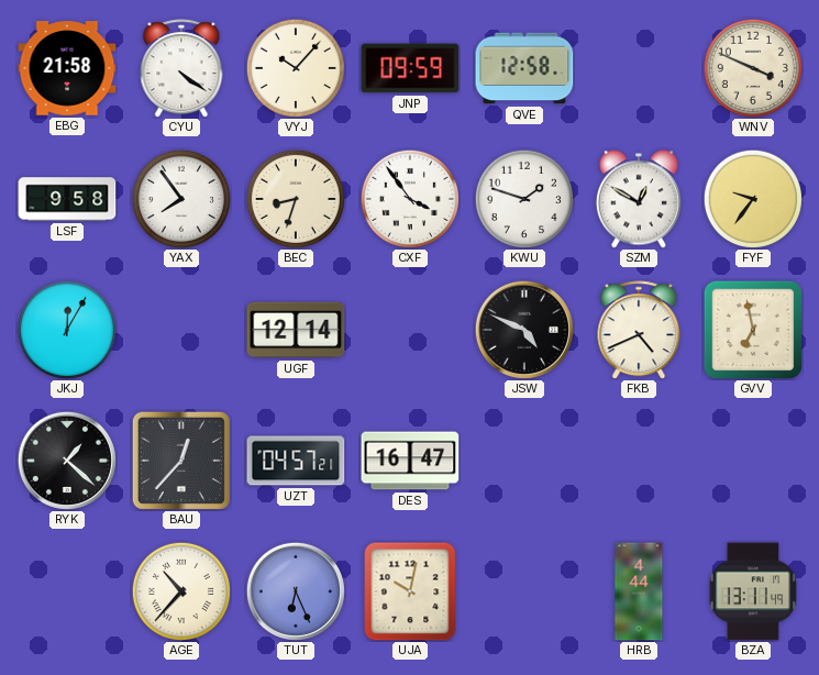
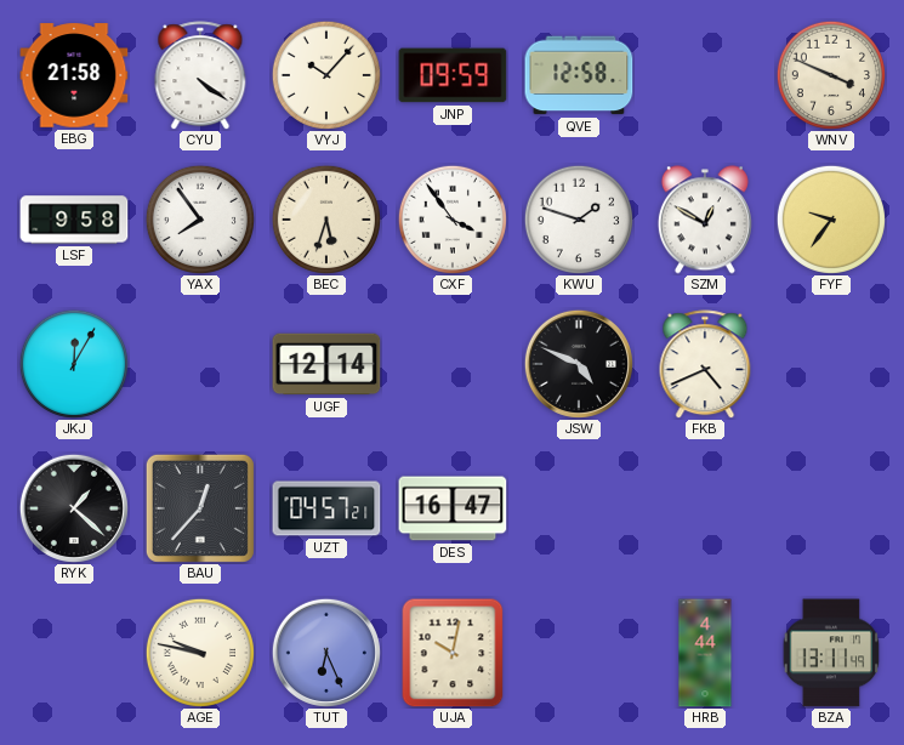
BEC: 8:33 -> 5:33 (326, 220)
GVV: 6:58 -> none (753, 330)
AGE: 10:37 -> 9:47 (200, 653)
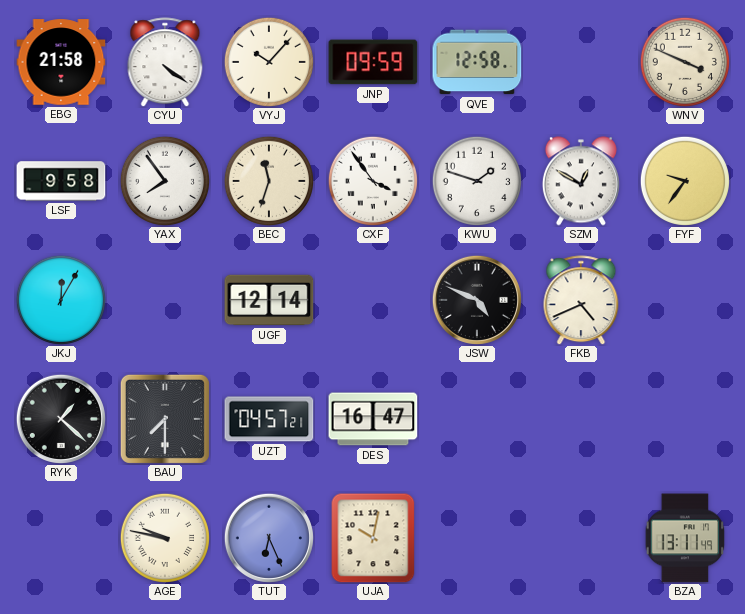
BEC: 5:33 -> 11:33 (269, 181)
BAU: 12:37 -> 7:30 (165, 419)
HRB: 4:44 -> none (705, 653)
